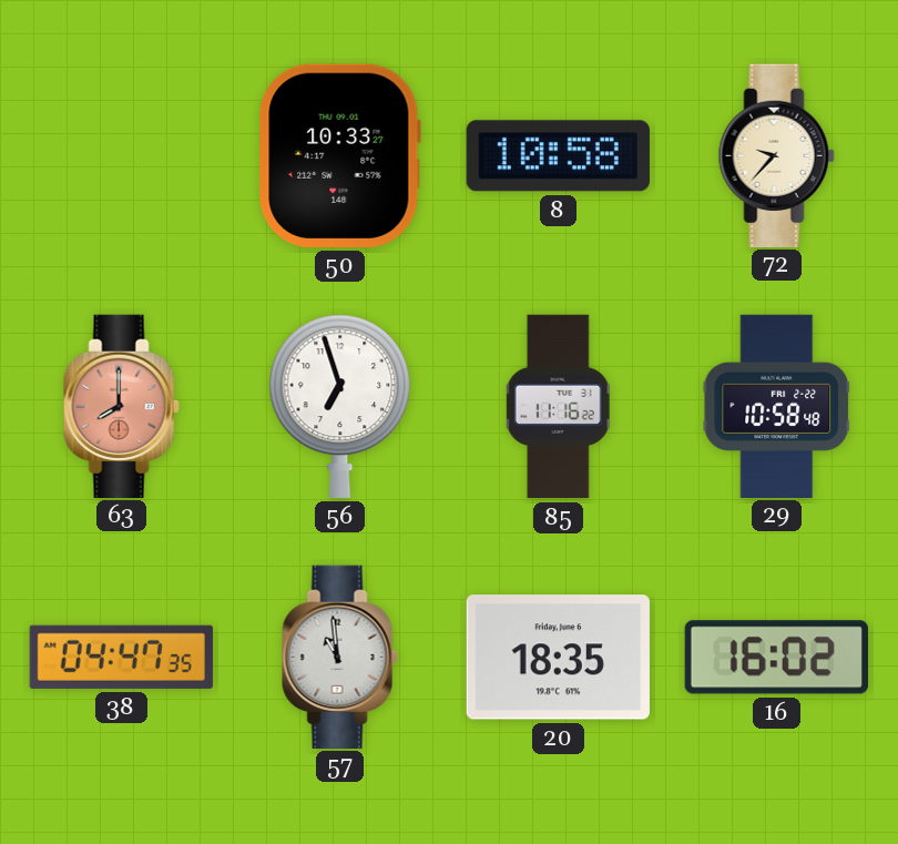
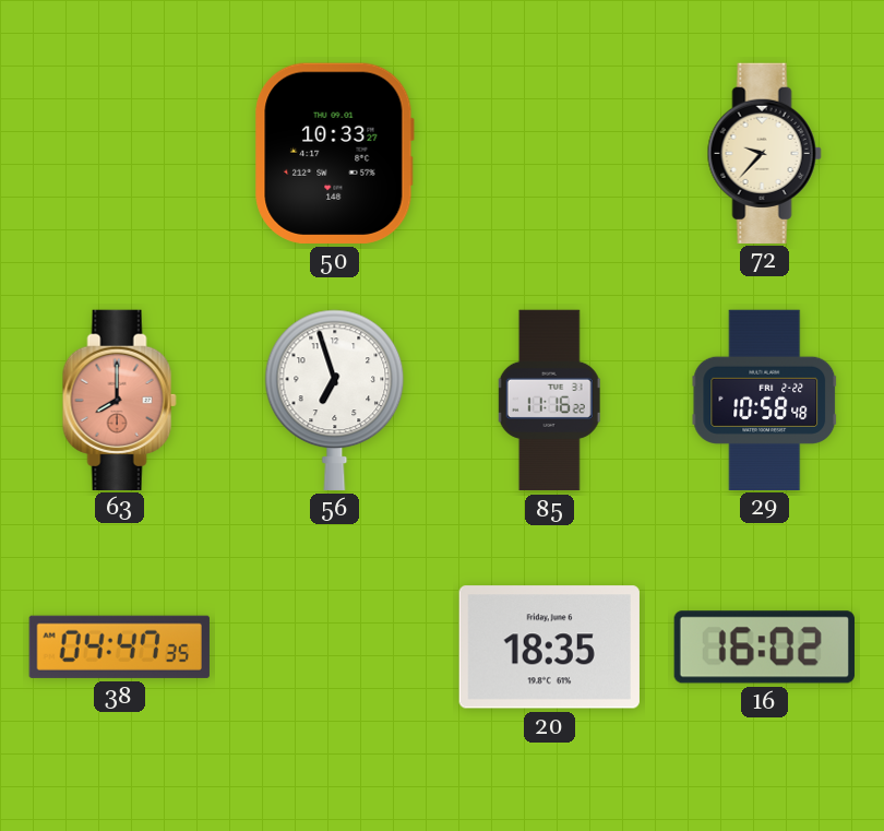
8: 10:58 -> none (558, 156)
57: 10:59 -> none (339, 657)
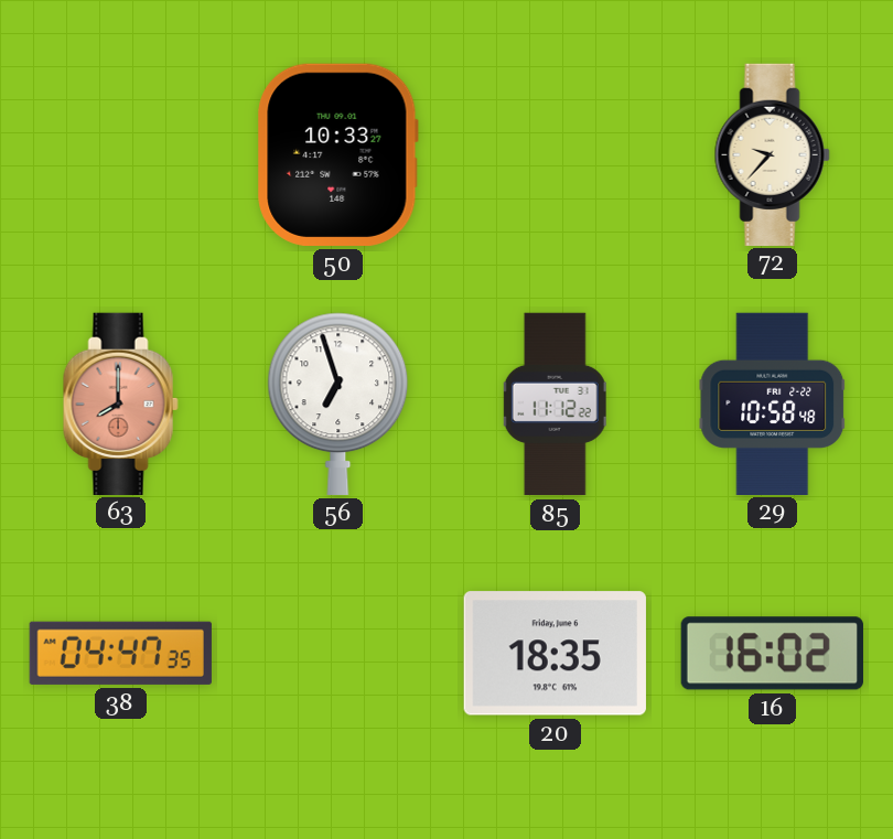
85: 11:16 -> 11:12 (555, 405)
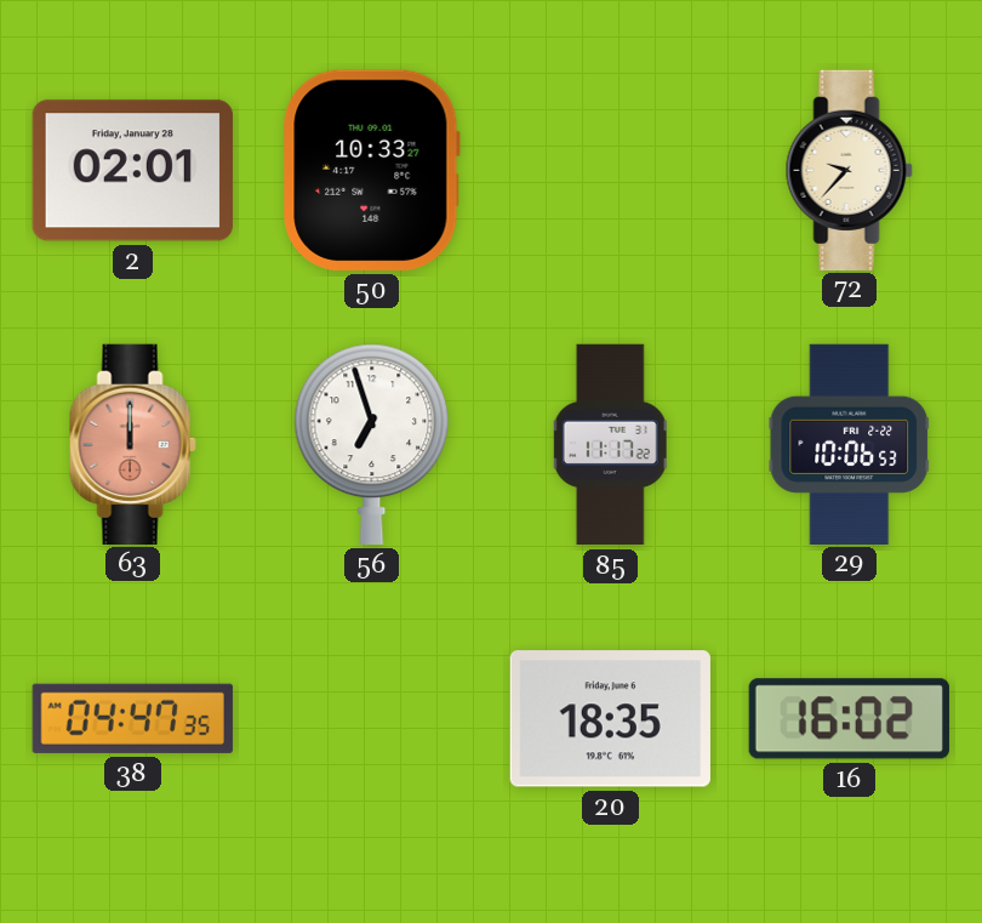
2: none -> 02:01 (132, 171)
63: 8:00 -> 12:00 (132, 444)
85: 11:12 -> 11:17 (610, 445)
29: 10:58 -> 10:06 (850, 444)
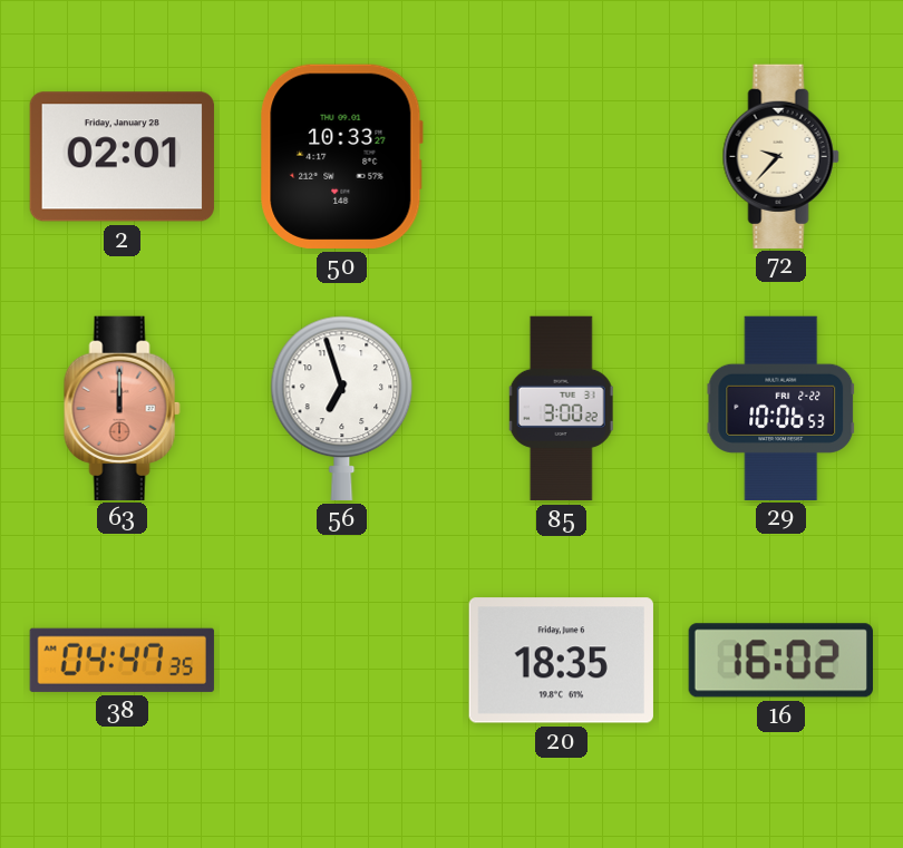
85: 11:17 -> 3:00 (561, 409)
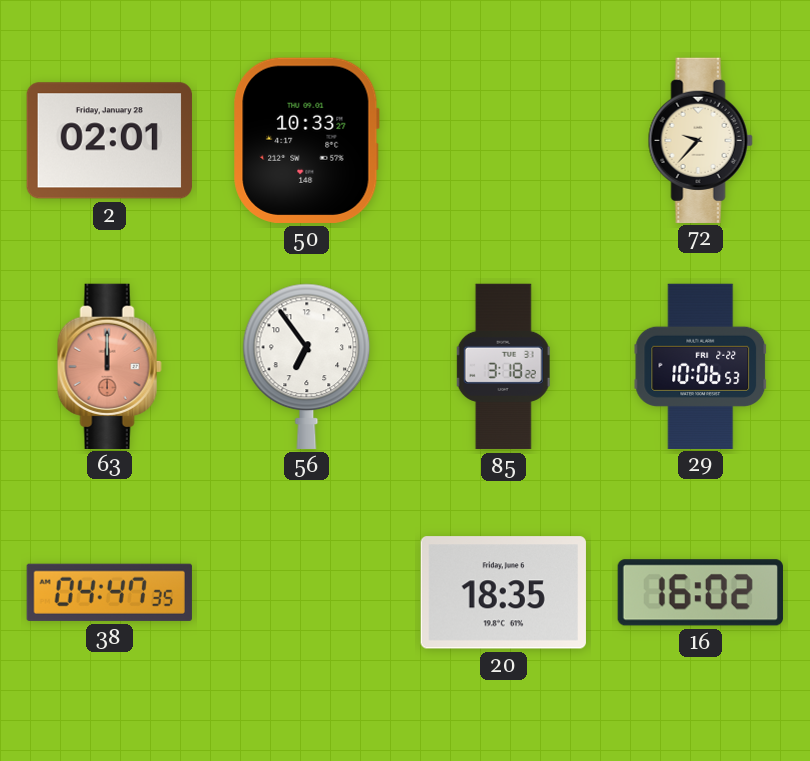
56: 6:57 -> 6:54 (307, 366)
85: 3:00 -> 3:18 (503, 367)
